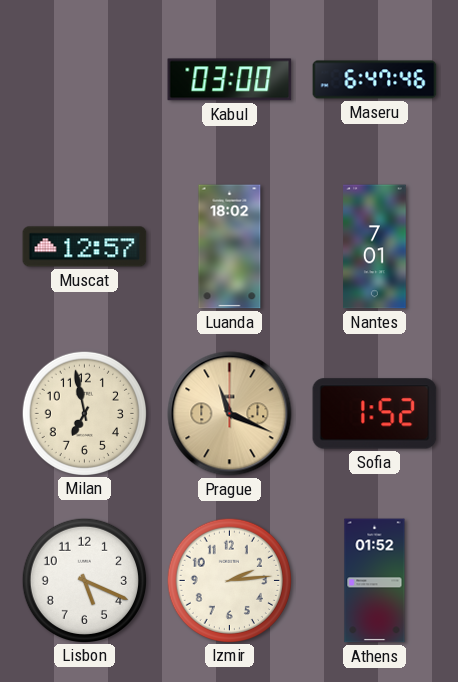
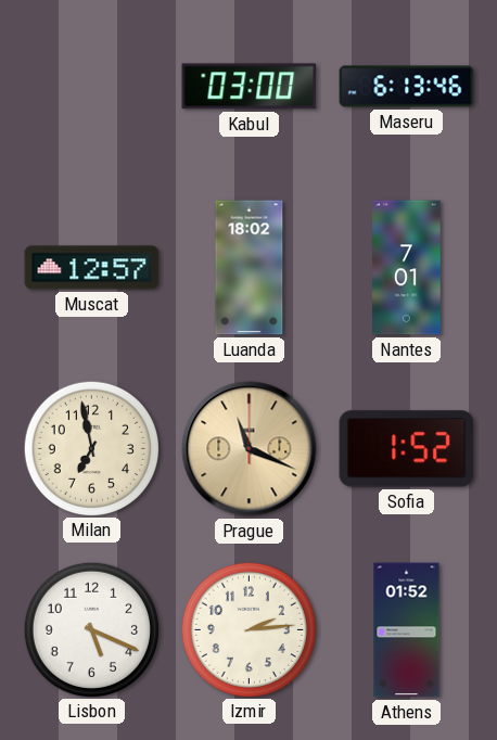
Maseru: 6:47 -> 6:13 (407, 87)
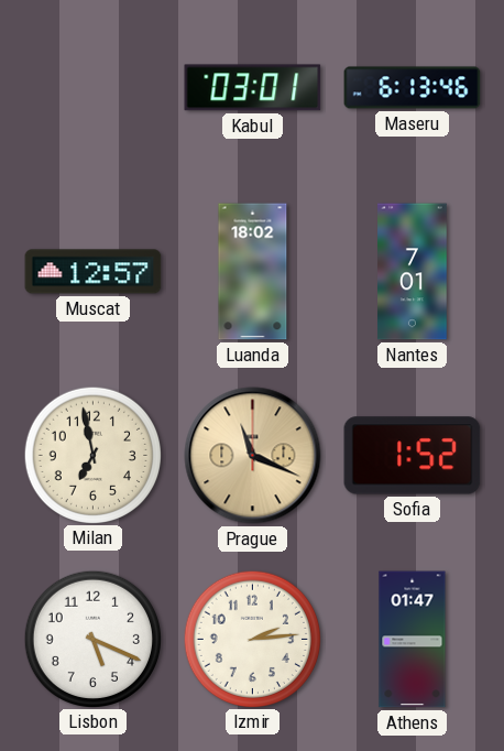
Kabul: 03:00 -> 03:01 (253, 88)
Athens: 01:52 -> 01:47 (413, 640)
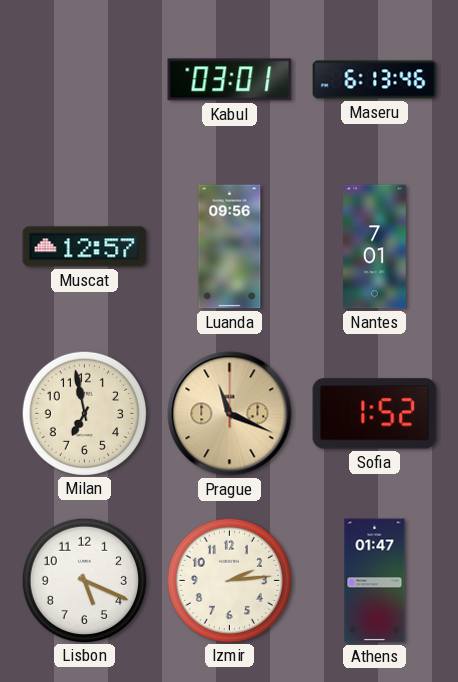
Luanda: 18:02 -> 09:56 (230, 247)
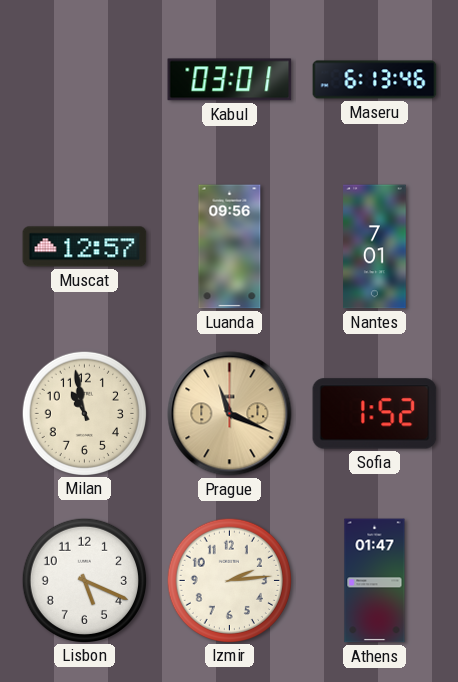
Milan: 6:58 -> 10:58 (84, 413)
